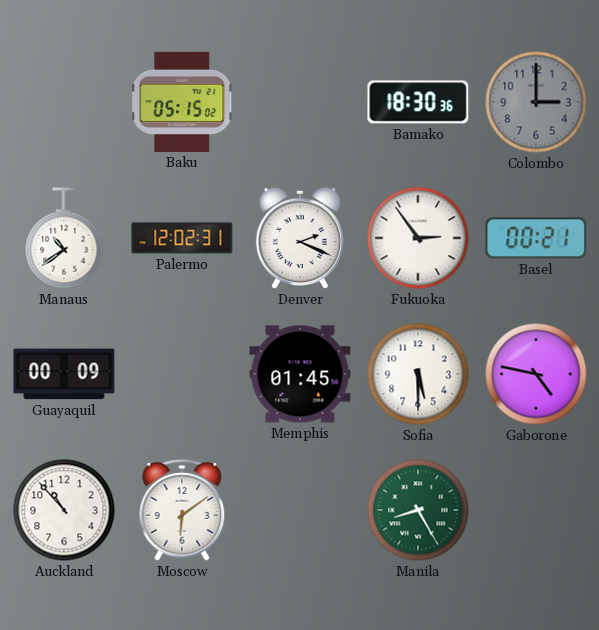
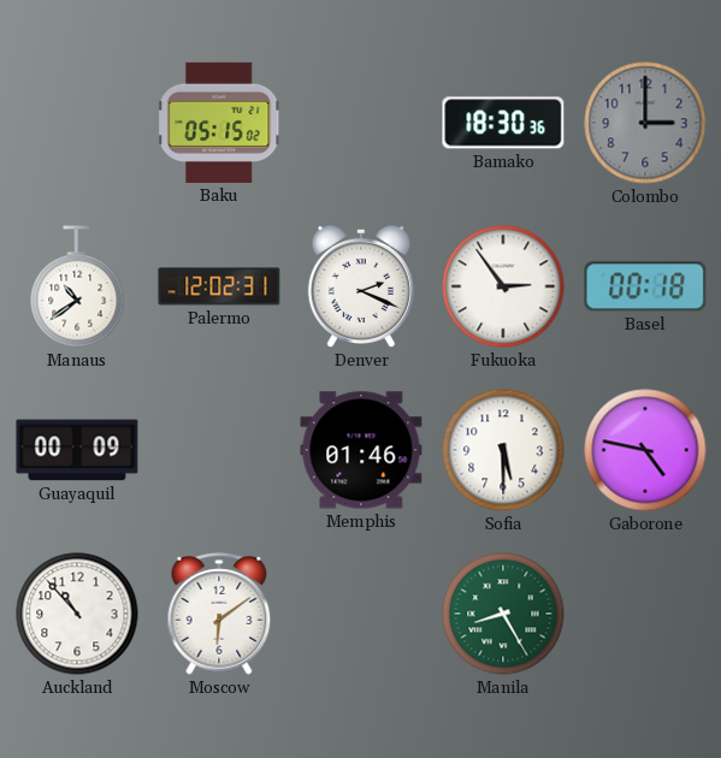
Basel: 00:21 -> 00:18 (645, 286)
Memphis: 01:45 -> 01:46 (361, 450)
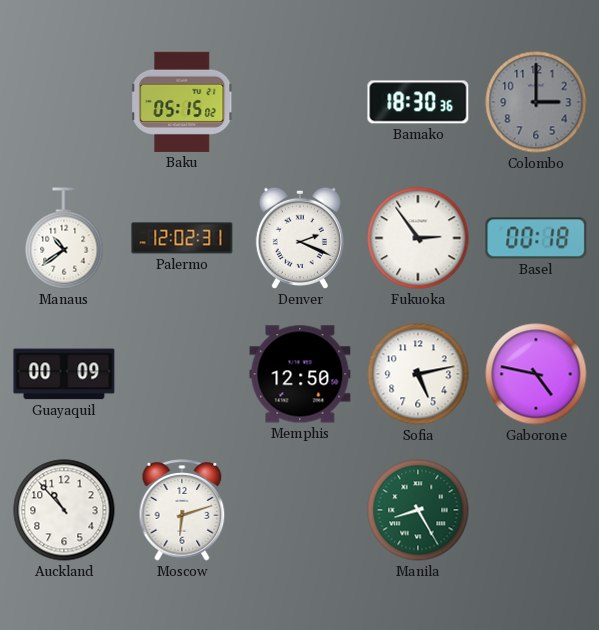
Memphis: 01:46 -> 12:50 (300, 374)
Sofia: 5:30 -> 5:13 (418, 374)
Moscow: 6:09 -> 6:12 (182, 510)
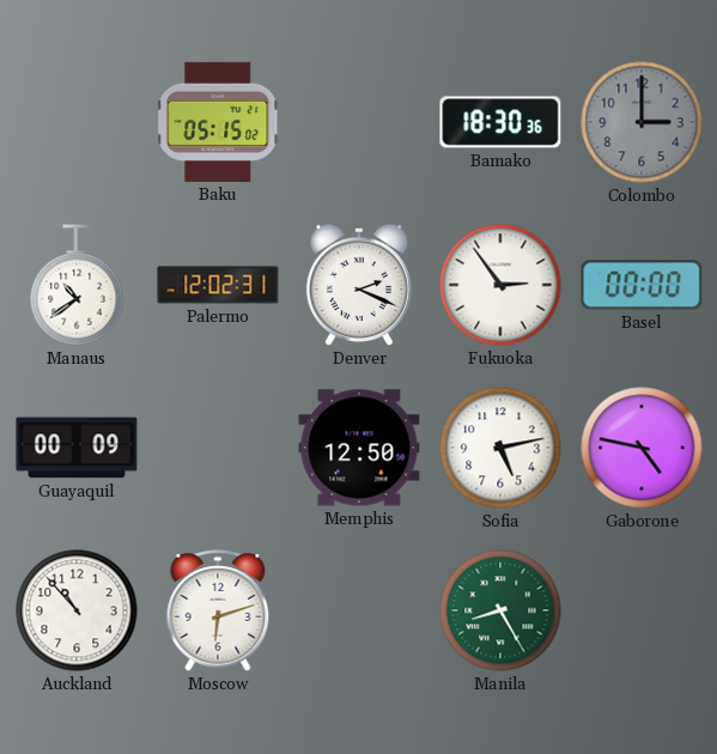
Basel: 00:18 -> 00:00 (642, 285)
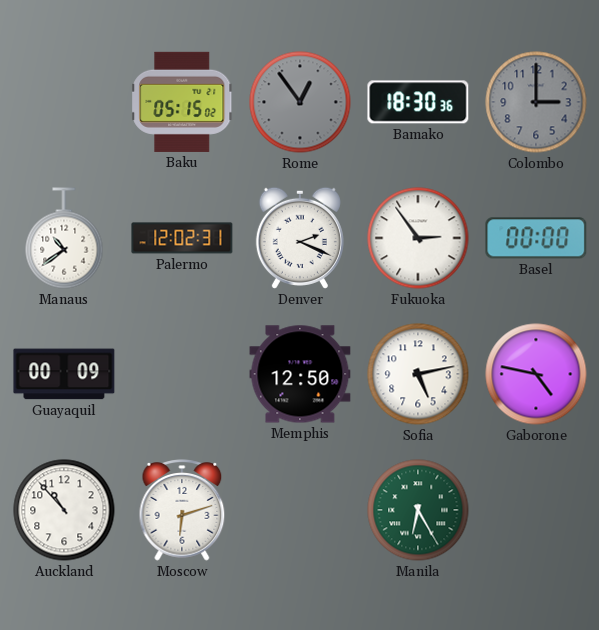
Rome: none -> 12:54 (300, 102)
Manila: 8:25 -> 6:25 (418, 510)
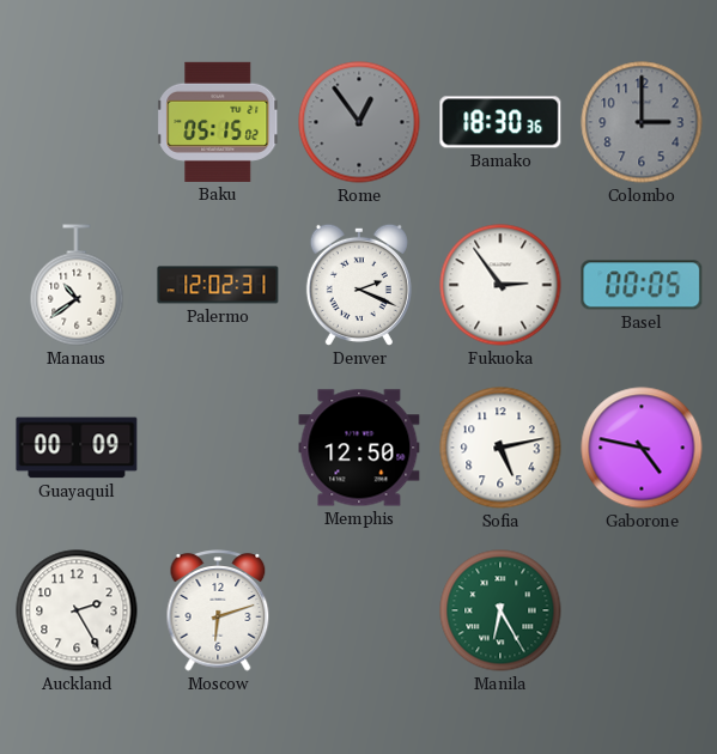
Basel: 00:00 -> 00:05 (642, 285)
Auckland: 10:53 -> 2:25 (77, 610)
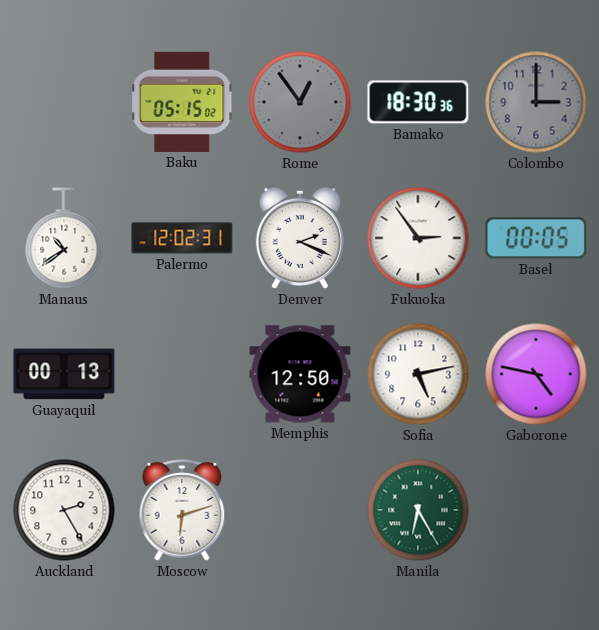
Guayaquil: 00:09 -> 00:13 (64, 374)
